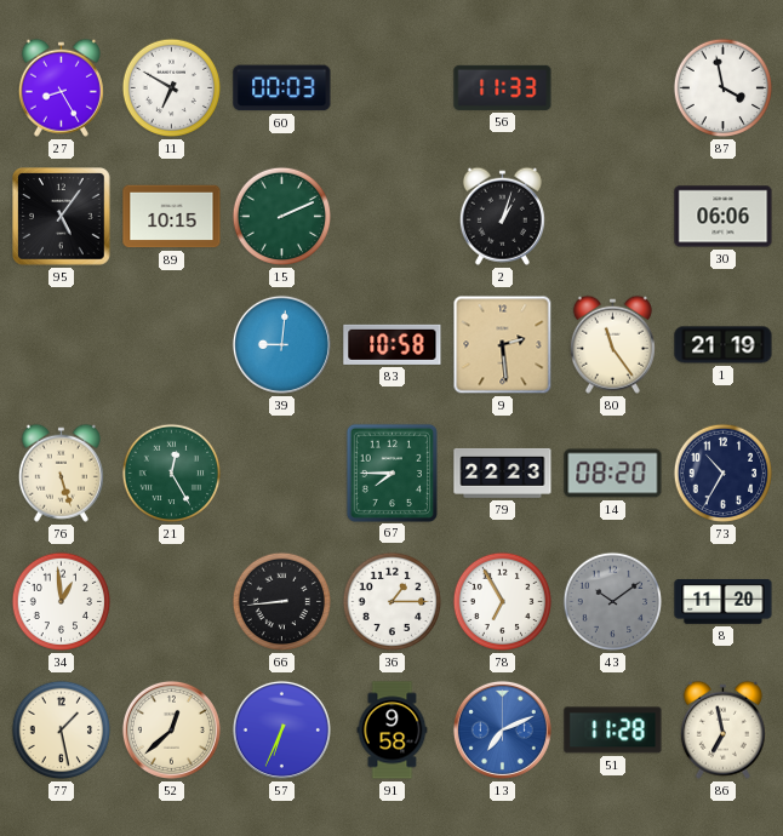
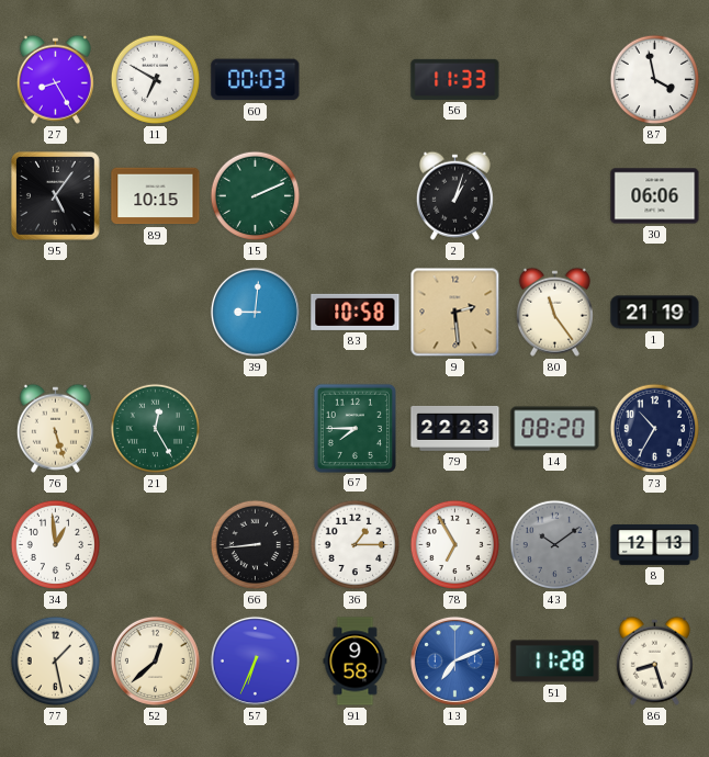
8: 11:20 -> 12:13 (655, 544)
86: 6:58 -> 8:27 (654, 660)
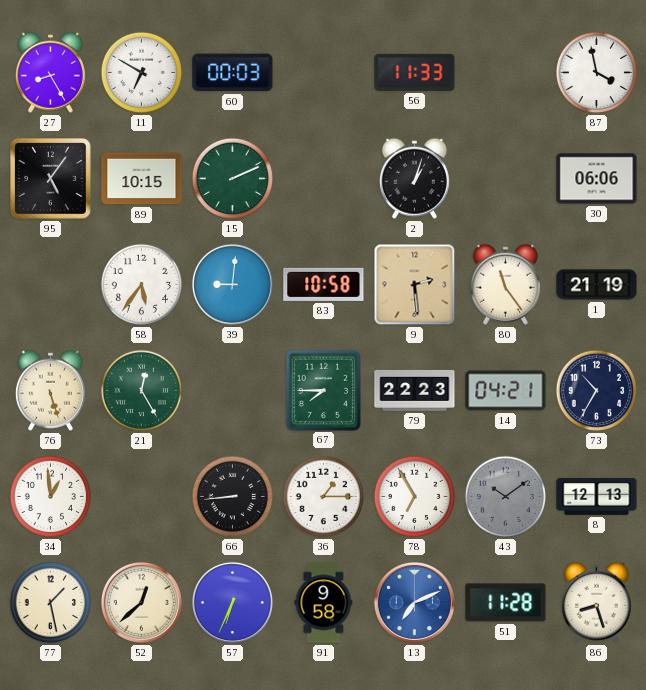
58: none -> 5:36 (142, 285)
14: 08:20 -> 04:21 (506, 391)
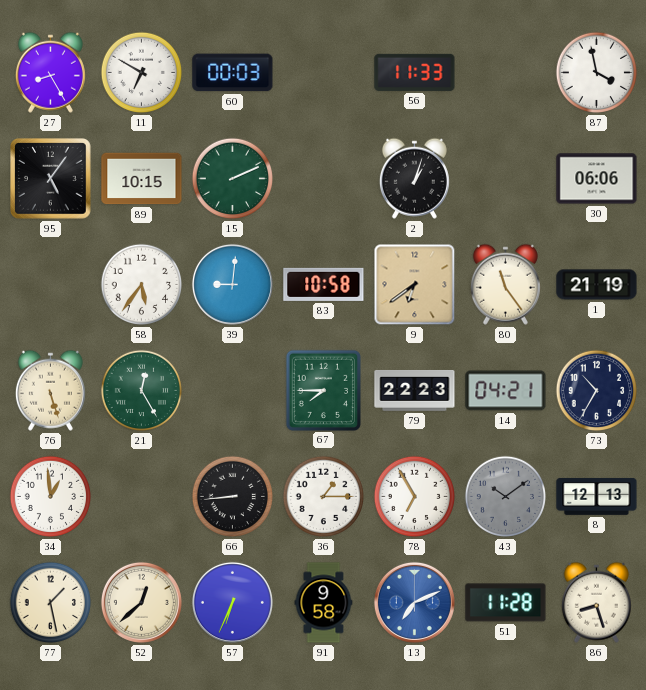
9: 2:29 -> 6:39 (415, 285)
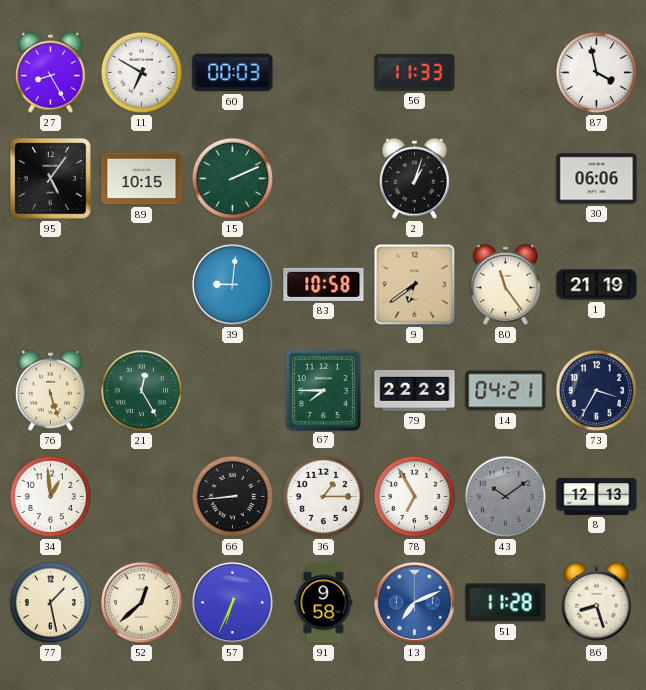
58: 5:36 -> none (142, 285)
73: 10:35 -> 3:35 (597, 391)
